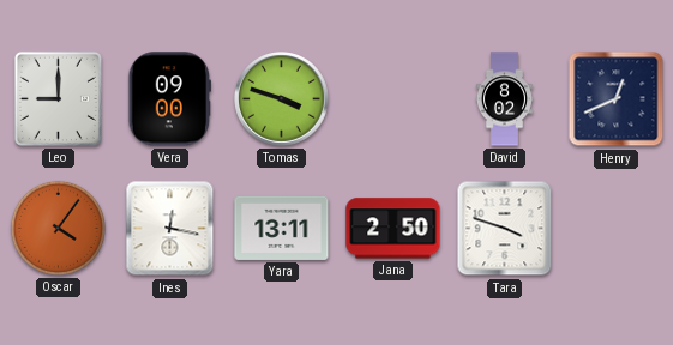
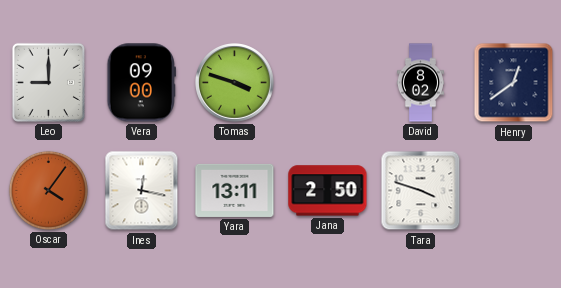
Henry: 12:41 -> 12:39 (514, 83)
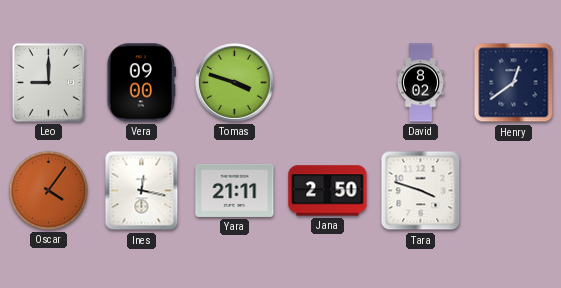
Yara: 13:11 -> 21:11 (235, 190)
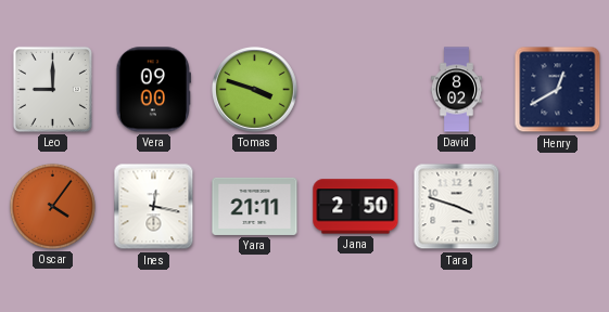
Henry: 12:39 -> 12:40 (558, 90)
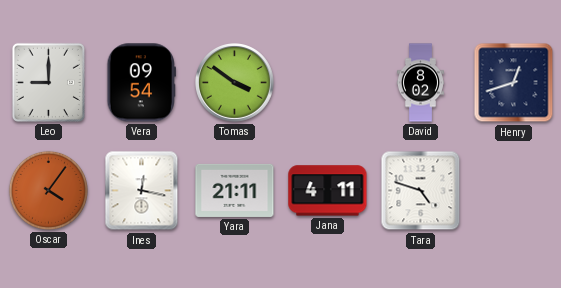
Vera: 09:00 -> 09:54 (141, 83)
Tomas: 3:48 -> 3:51 (235, 83)
Henry: 12:40 -> 12:42 (514, 83)
Jana: 2:50 -> 4:11 (328, 191)
Tara: 3:48 -> 4:48 (421, 191)
